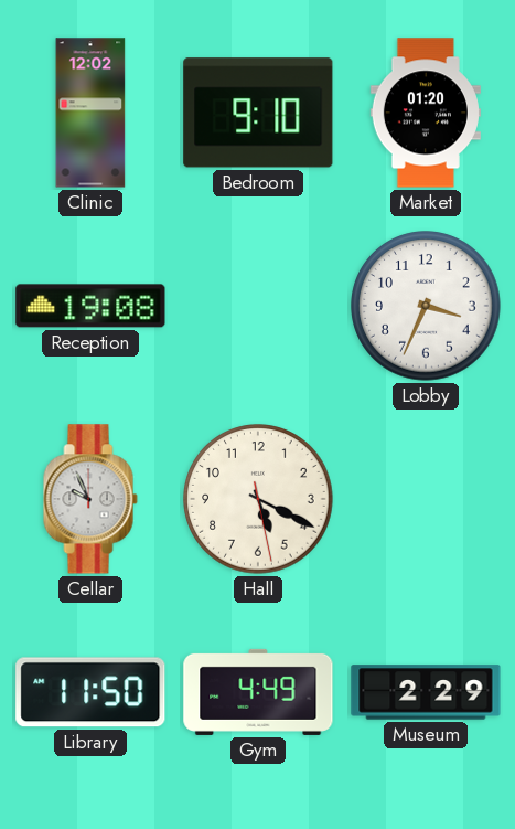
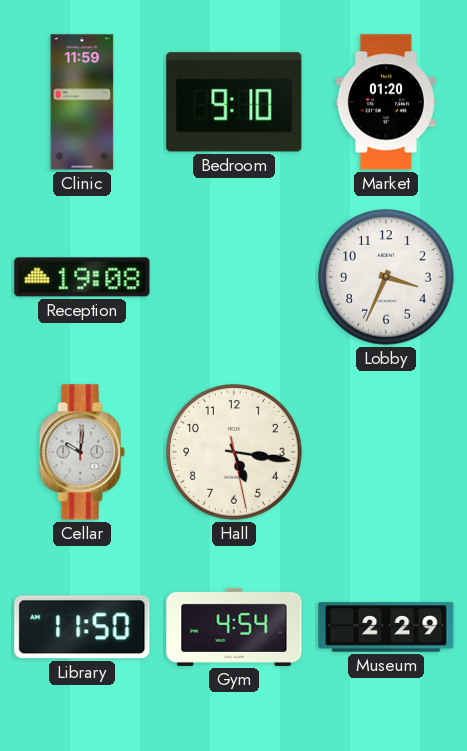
Clinic: 12:02 -> 11:59 (82, 102)
Cellar: 9:56 -> 10:01 (82, 452)
Hall: 5:19 -> 5:16 (234, 452)
Gym: 4:49 -> 4:54 (234, 627)
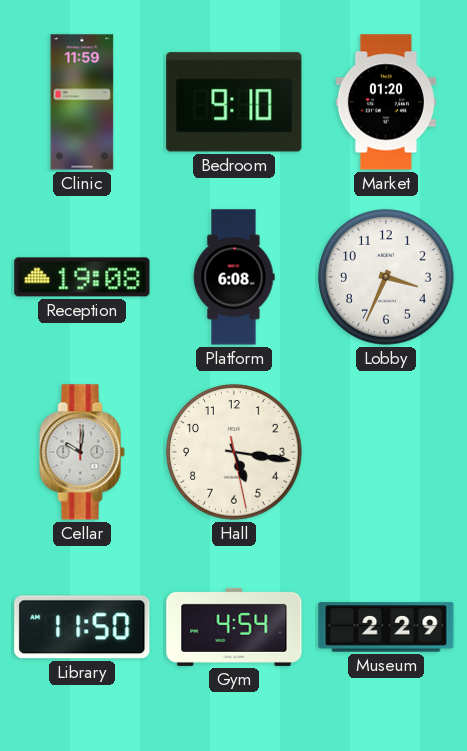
Platform: none -> 6:08 (234, 277)
